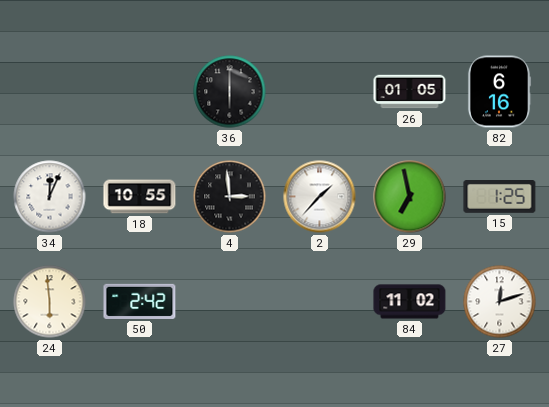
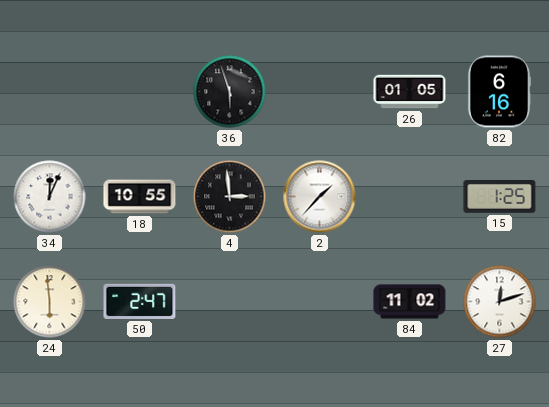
36: 6:00 -> 5:57 (230, 92)
29: 6:58 -> none (410, 197)
50: 2:42 -> 2:47 (140, 301)
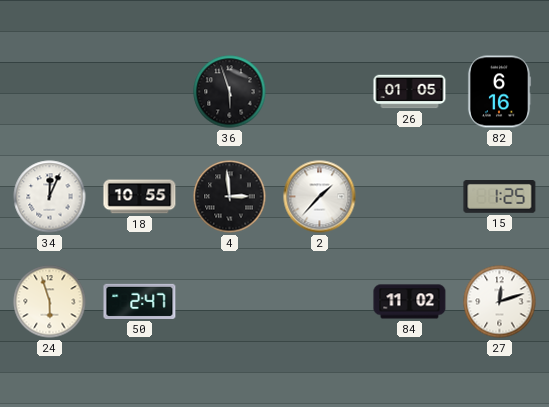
24: 5:59 -> 5:57 (50, 302)
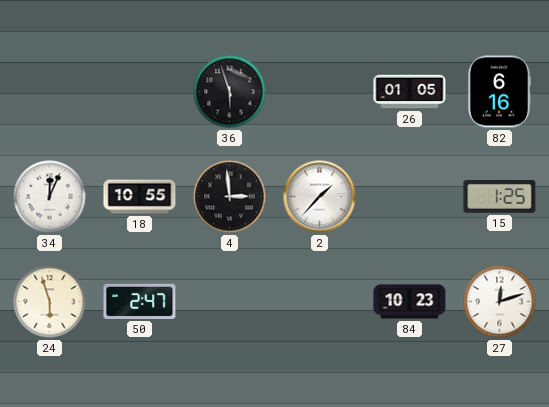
84: 11:02 -> 10:23 (410, 302)
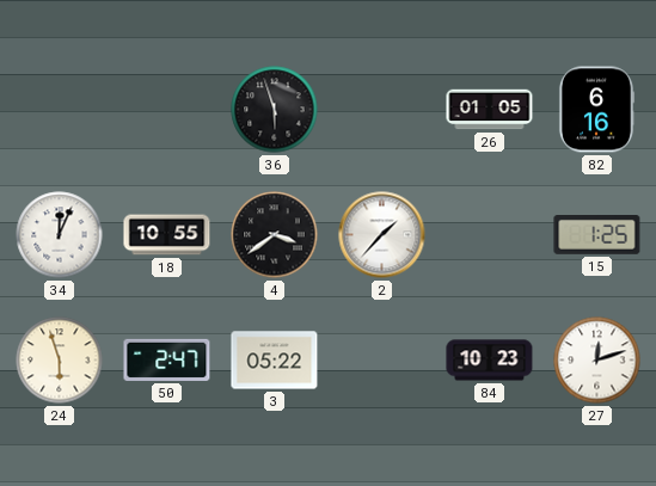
4: 2:59 -> 3:39 (275, 235)
3: none -> 05:22 (275, 361)
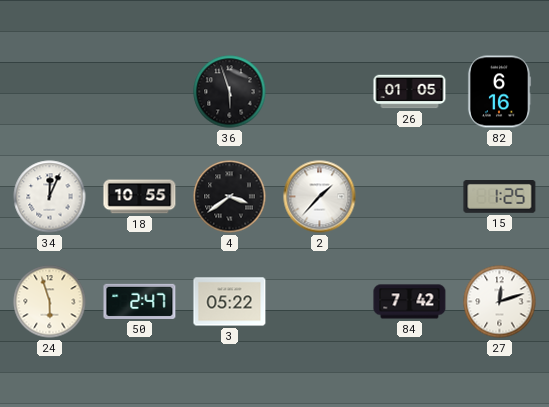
84: 10:23 -> 7:42 (410, 302)
